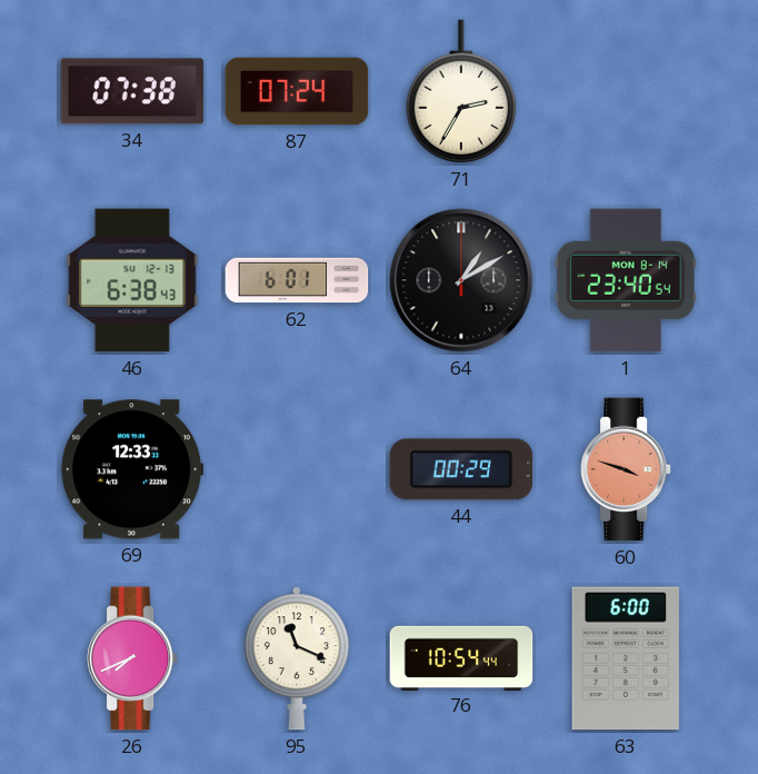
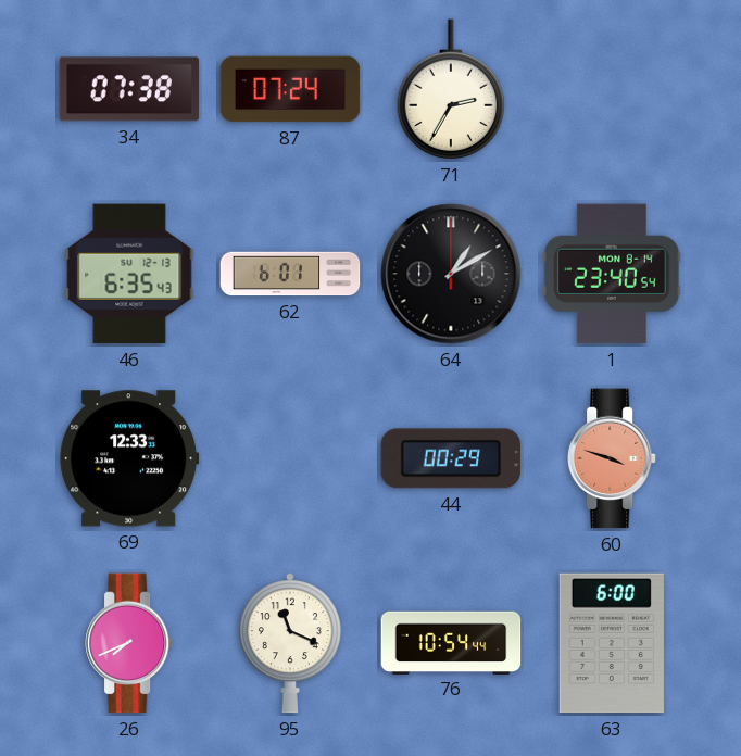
46: 6:38 -> 6:35 (129, 274)
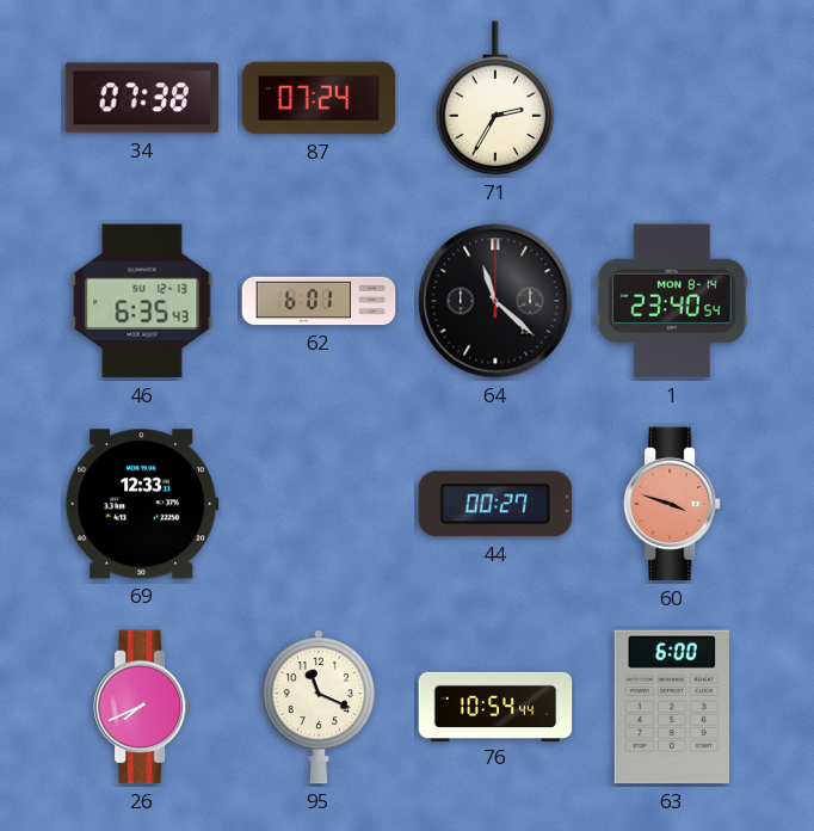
64: 1:10 -> 11:22 (495, 301)
44: 00:29 -> 00:27 (495, 504)
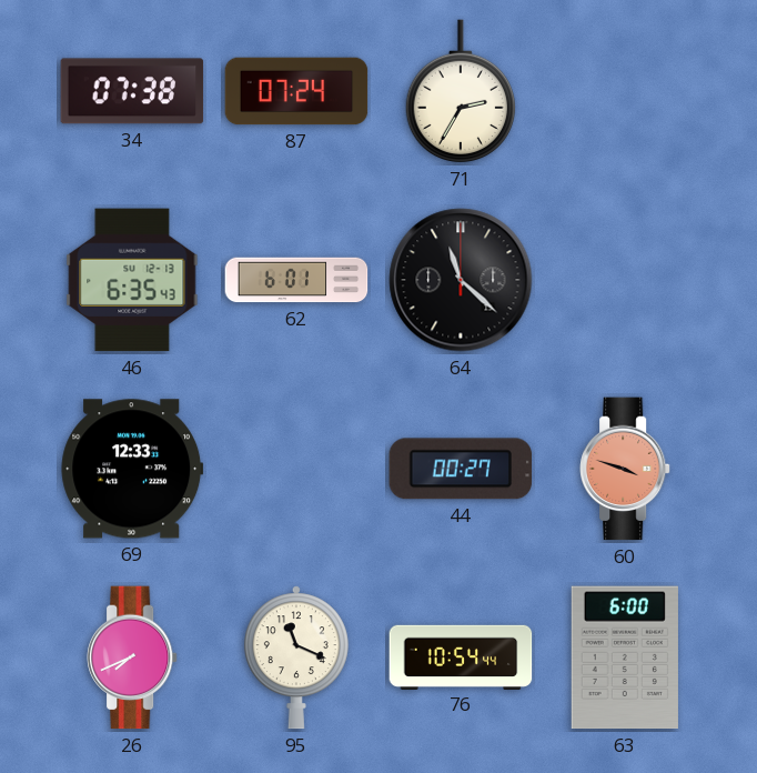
1: 23:40 -> none (672, 301)
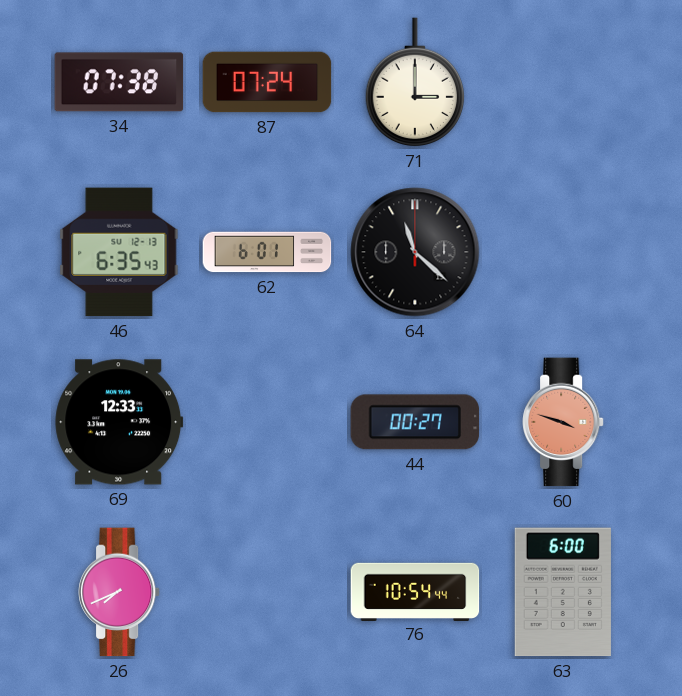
71: 2:35 -> 3:00 (415, 83)
95: 11:19 -> none (296, 657)
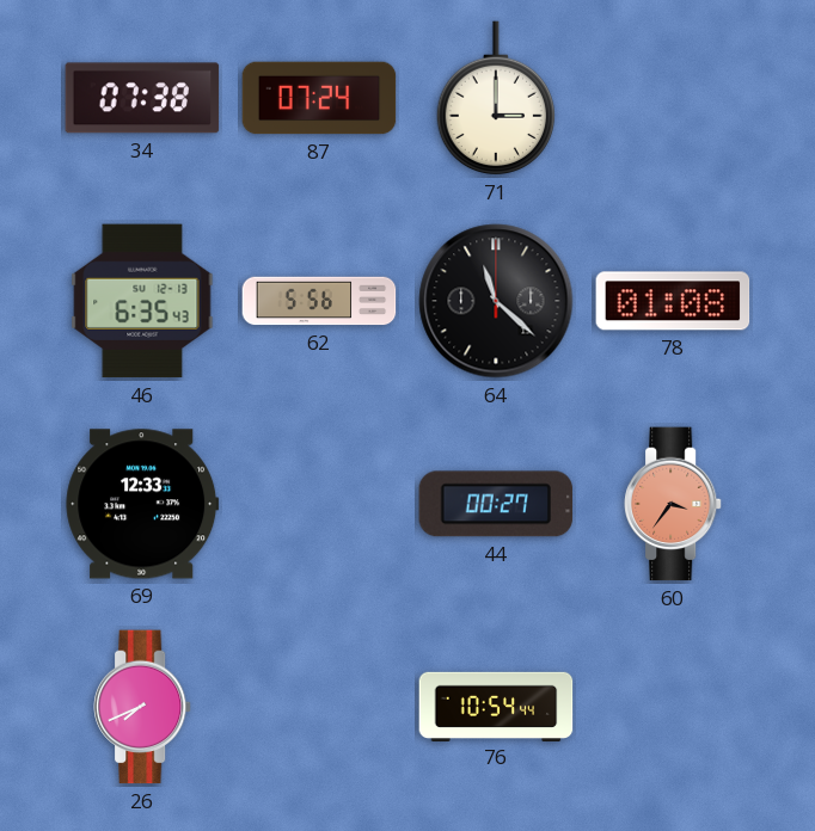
62: 6:01 -> 5:56 (319, 301)
78: none -> 01:08 (673, 301)
60: 3:48 -> 3:36 (673, 504)
63: 6:00 -> none (563, 592)
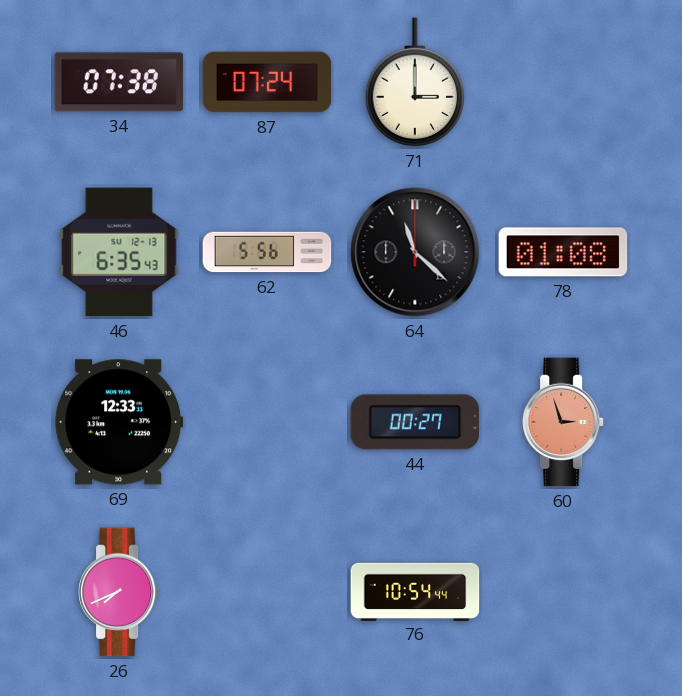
60: 3:36 -> 2:57 (563, 422)
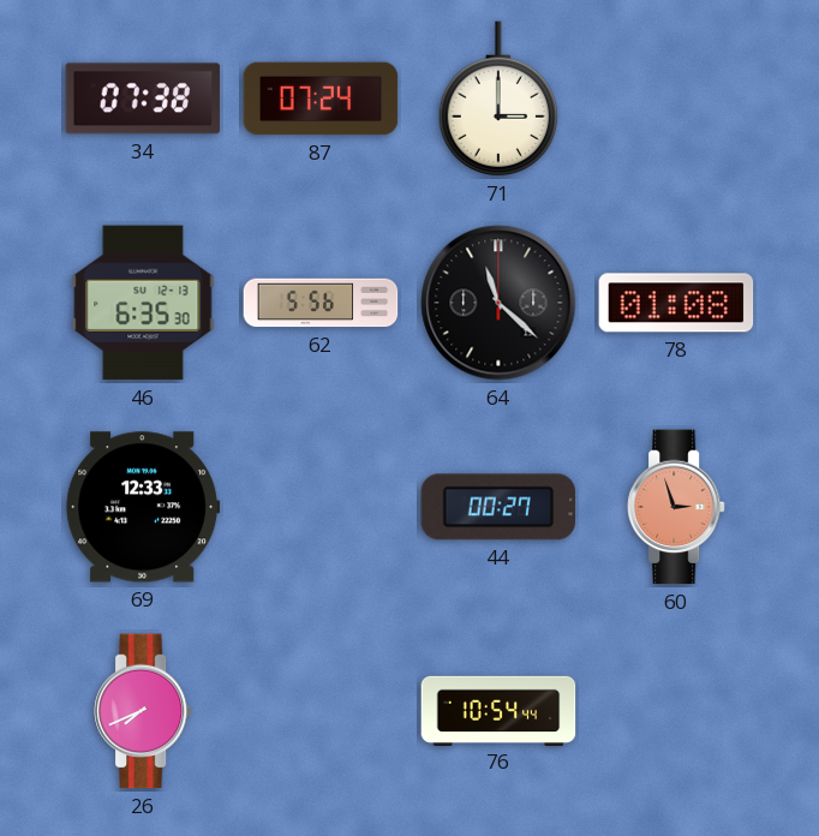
46: 6:35:43 -> 6:35:30 (143, 303)
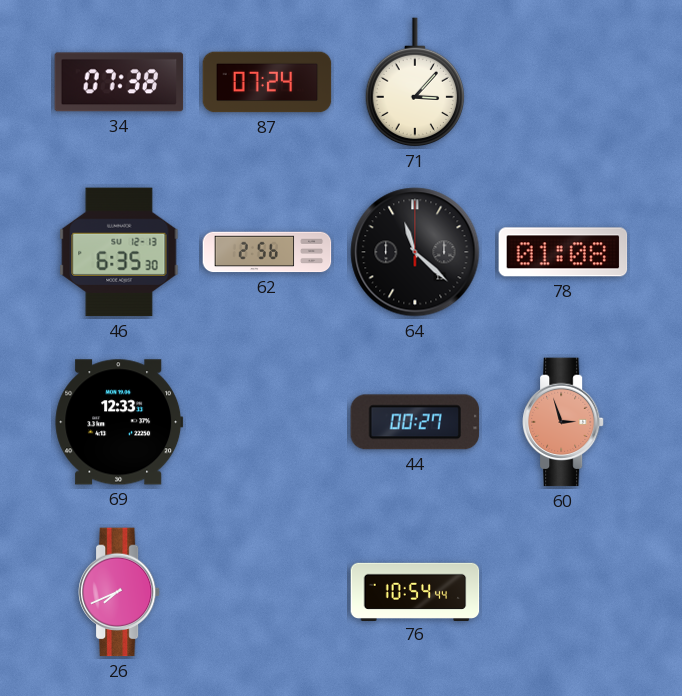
71: 3:00 -> 3:07 (415, 83)
62: 5:56 -> 2:56 (267, 252)
